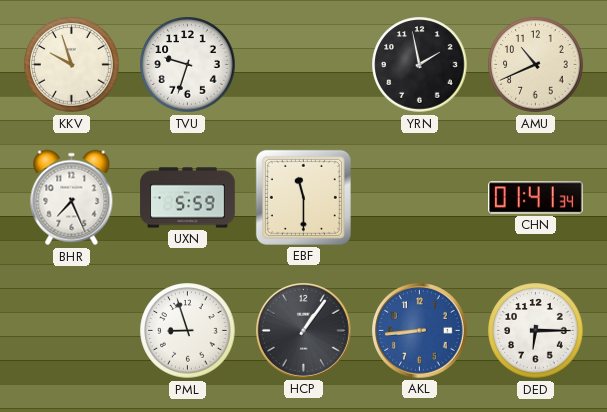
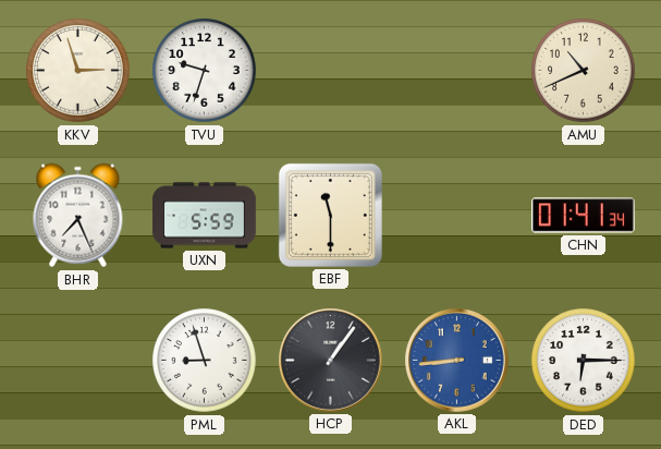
KKV: 9:57 -> 2:57 (78, 71)
YRN: 1:58 -> none (420, 65)
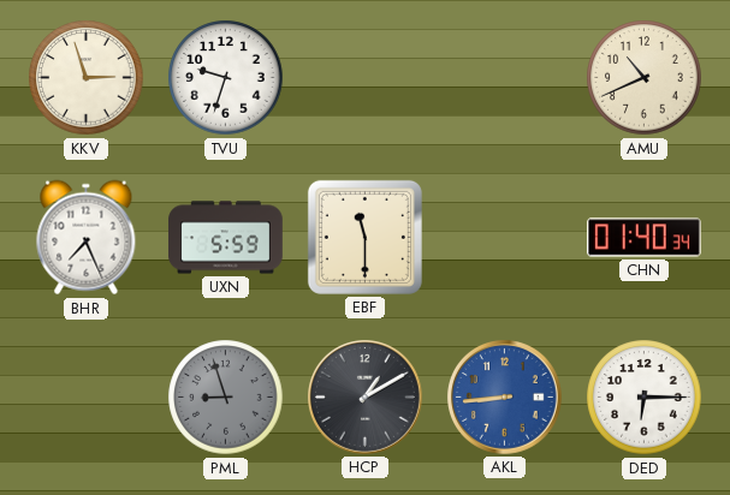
CHN: 01:41 -> 01:40 (645, 238)
PML dial: white -> grey (226, 398)
HCP: 1:06 -> 1:10 (366, 398)
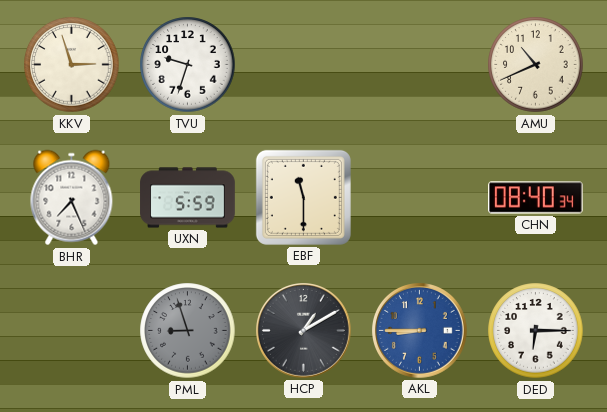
CHN: 01:40 -> 08:40 (536, 198)
AKL: 8:44 -> 8:45 (420, 331)
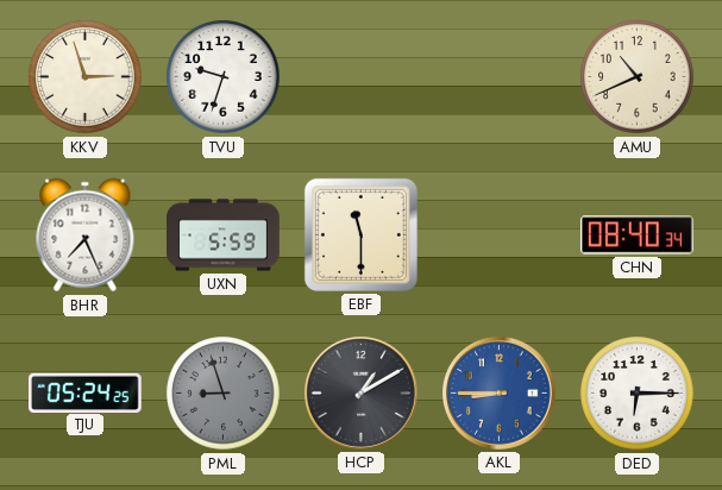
TJU: none -> 05:24 (86, 392)
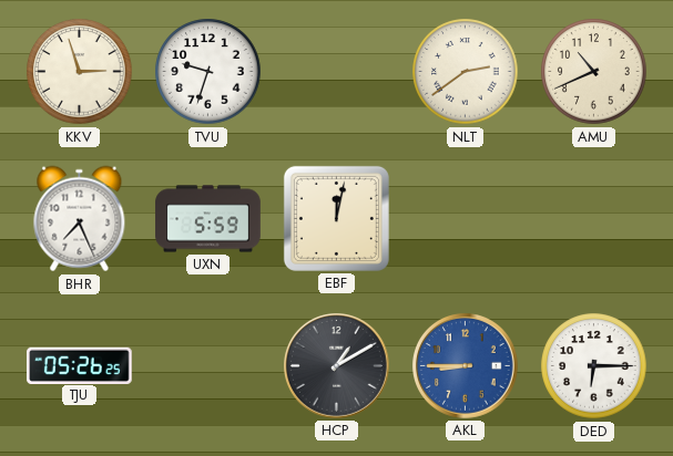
NLT: none -> 2:39 (466, 72)
EBF: 11:30 -> 12:02 (336, 218)
CHN: 08:40 -> none (638, 235)
TJU: 05:24 -> 05:26 (80, 365)
PML: 8:57 -> none (224, 394)
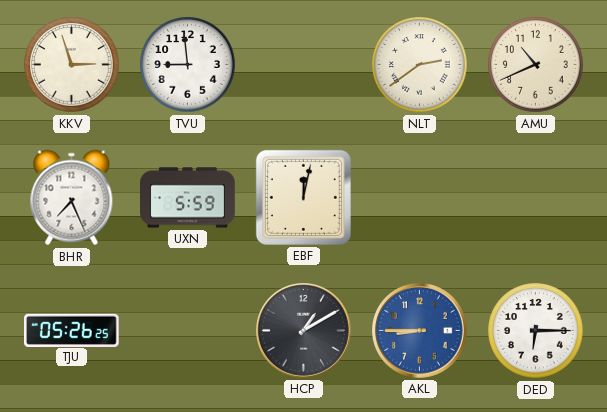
TVU: 9:33 -> 8:59 (188, 65)
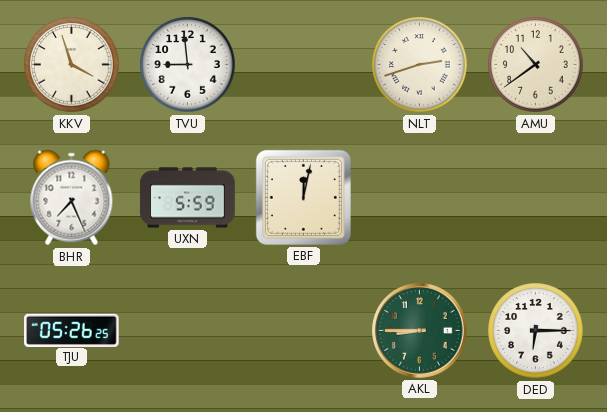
KKV: 2:57 -> 3:57 (72, 65)
NLT: 2:39 -> 2:42 (420, 65)
AMU: 10:41 -> 10:39 (536, 65)
HCP: 1:10 -> none (304, 331)
AKL dial: blue -> green (420, 331)
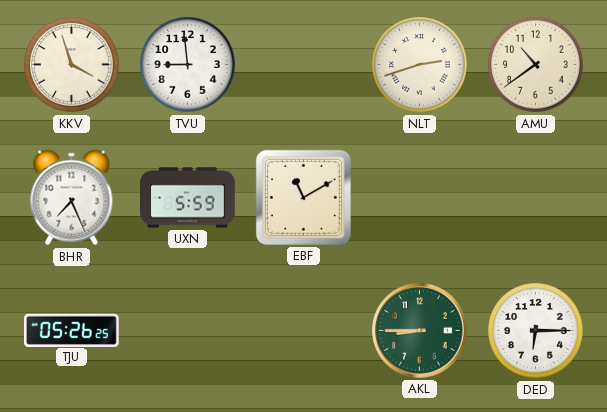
EBF: 12:02 -> 11:10 (303, 197)
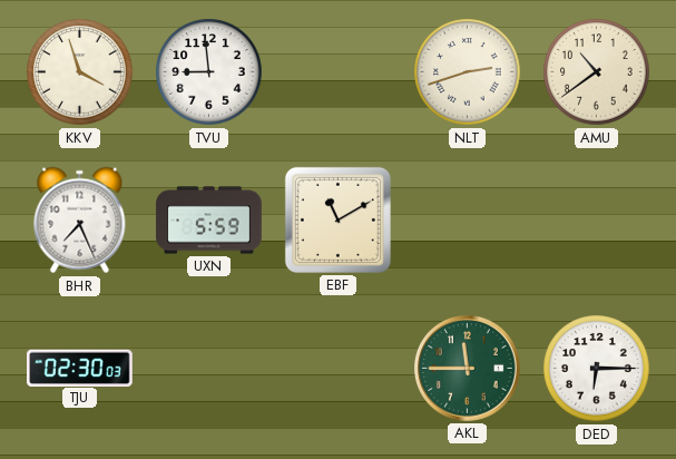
TJU: 05:26 -> 02:30 (80, 368)
AKL: 8:45 -> 11:45 (468, 369)
